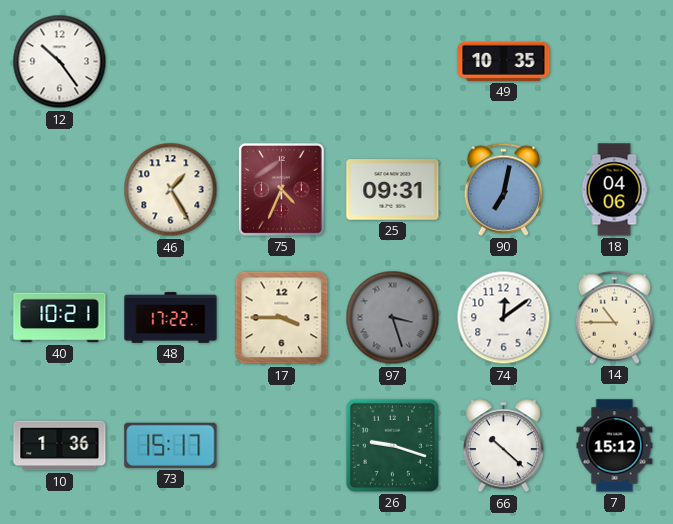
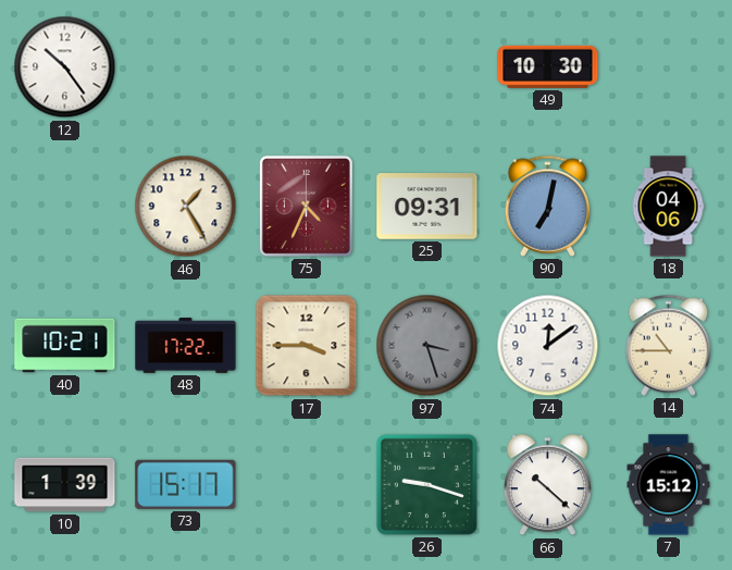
49: 10:35 -> 10:30 (548, 66)
10: 1:36 -> 1:39 (65, 485)
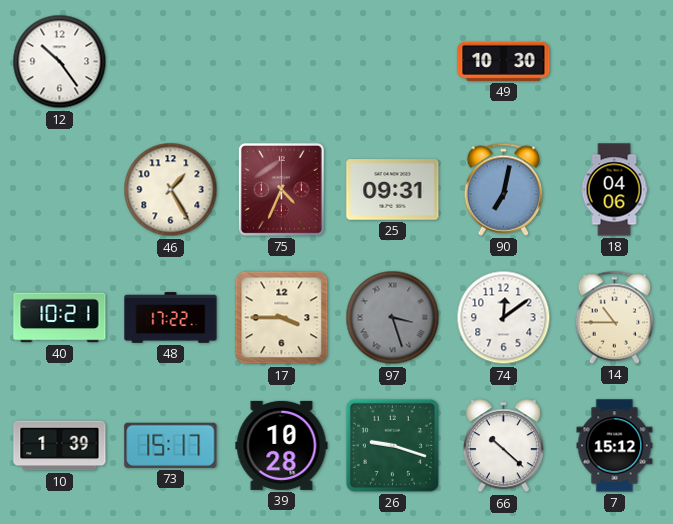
39: none -> 10:28 (282, 445)
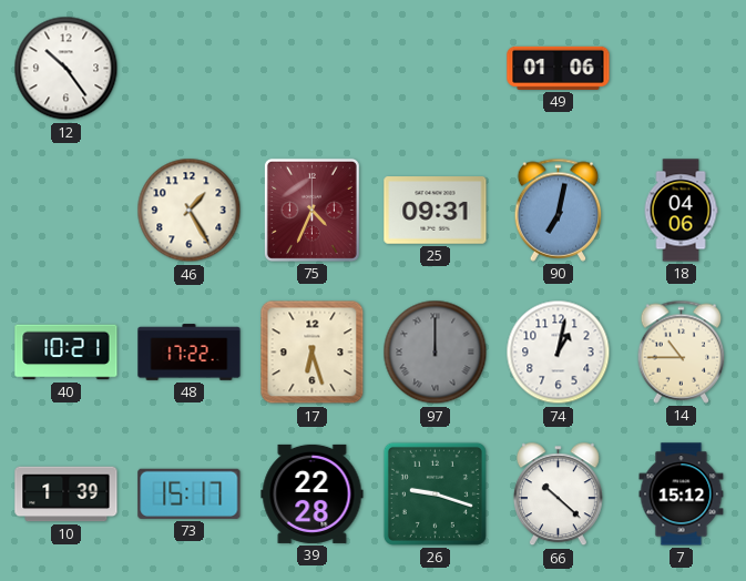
49: 10:30 -> 01:06 (559, 68)
17: 3:45 -> 6:27 (313, 353)
97: 3:27 -> 12:00 (436, 353)
74: 12:09 -> 1:02 (559, 353)
39: 10:28 -> 22:28 (313, 493)
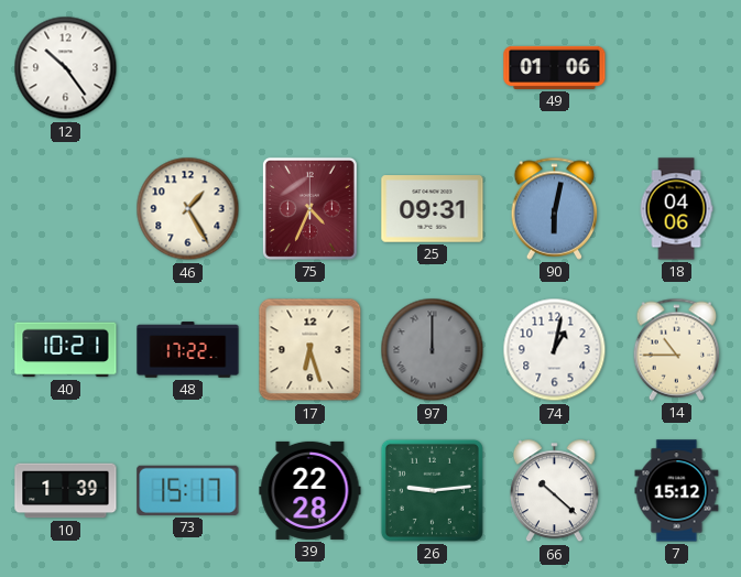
90: 7:02 -> 6:02 (555, 208)
26: 9:18 -> 9:14 (432, 490)
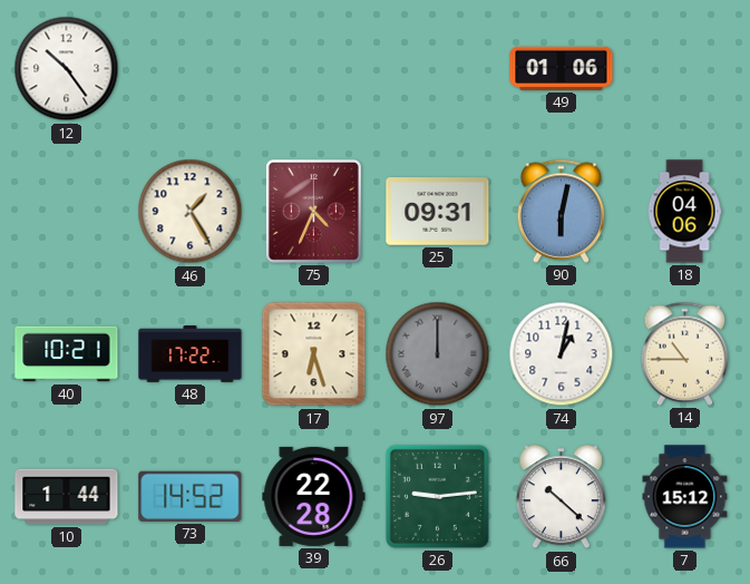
10: 1:39 -> 1:44 (67, 497)
73: 15:17 -> 14:52 (191, 496)
